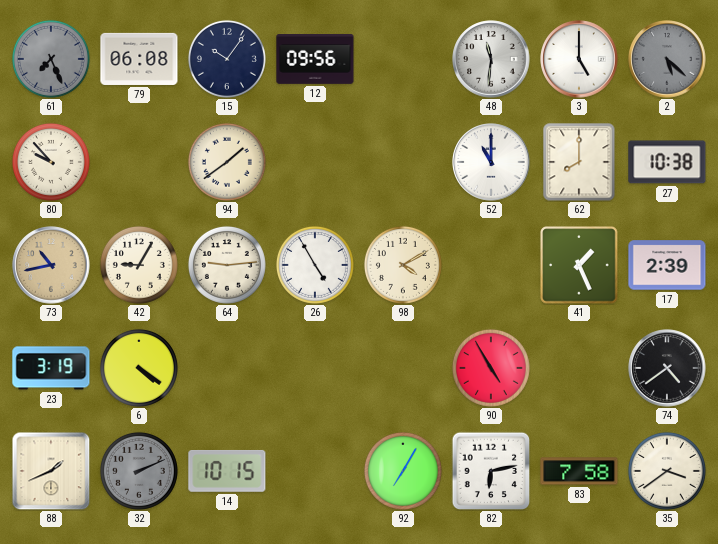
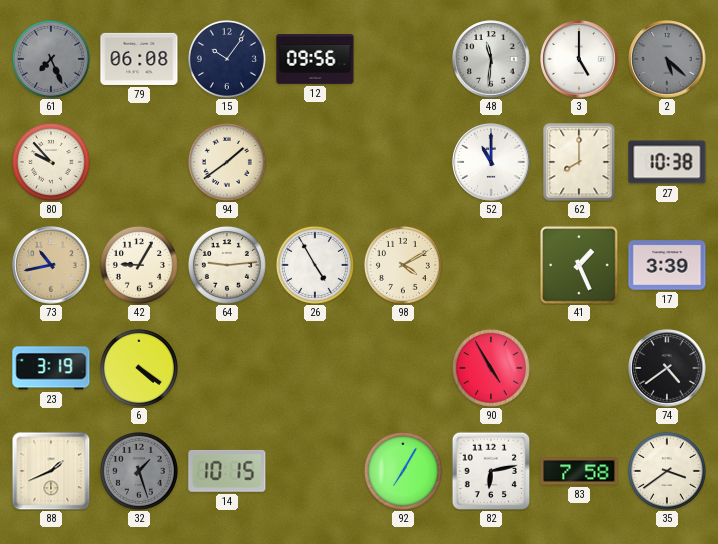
17: 2:39 -> 3:39 (667, 265)
32: 2:11 -> 1:27 (139, 471)
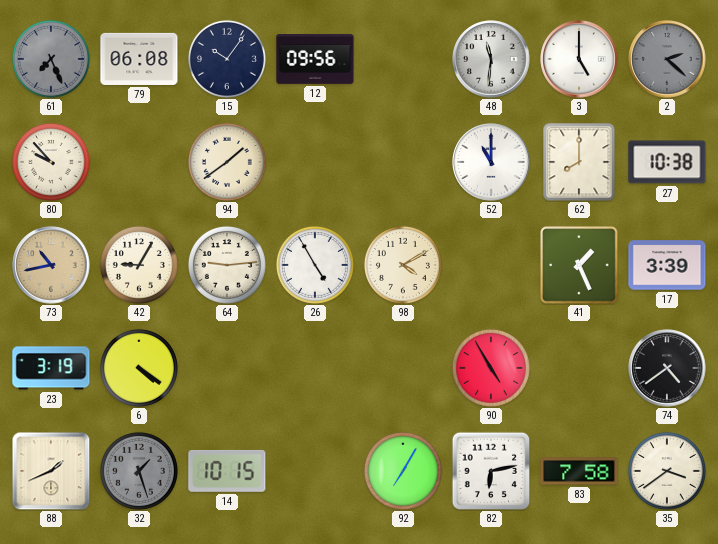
2: 5:22 -> 2:22 (667, 59)
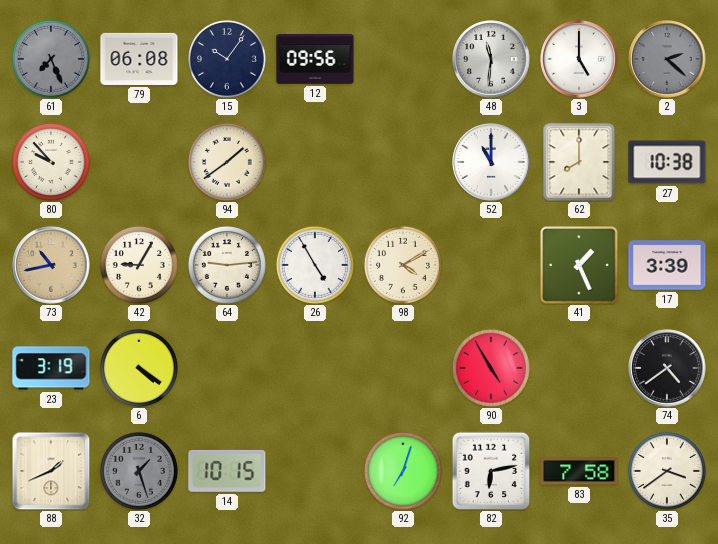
92: 7:05 -> 7:03 (403, 471)
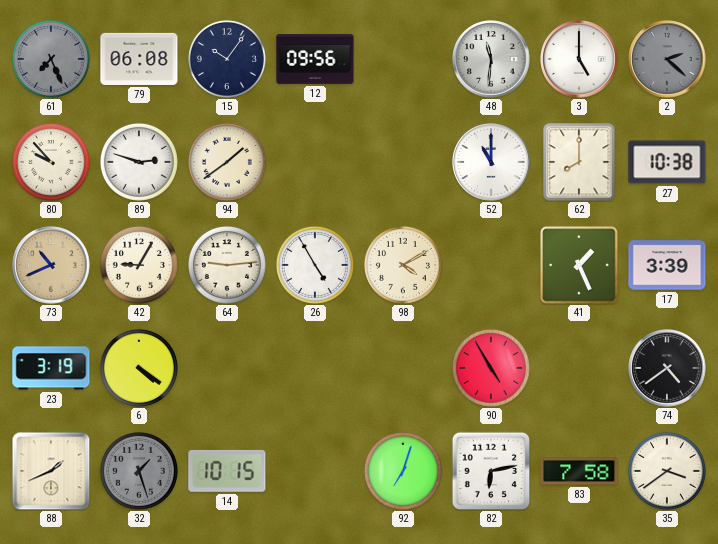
89: none -> 2:48 (139, 162)
73: 10:43 -> 10:41 (51, 265)
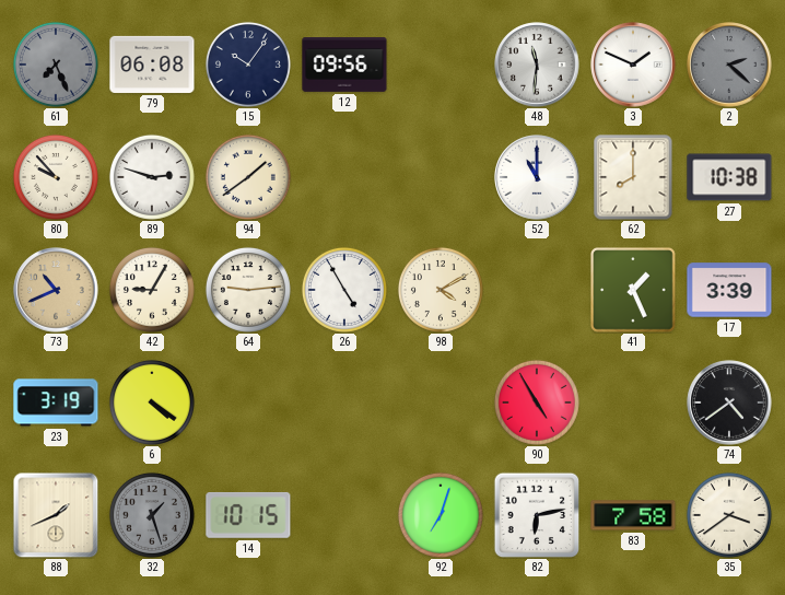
3: 5:00 -> 1:49 (633, 65)
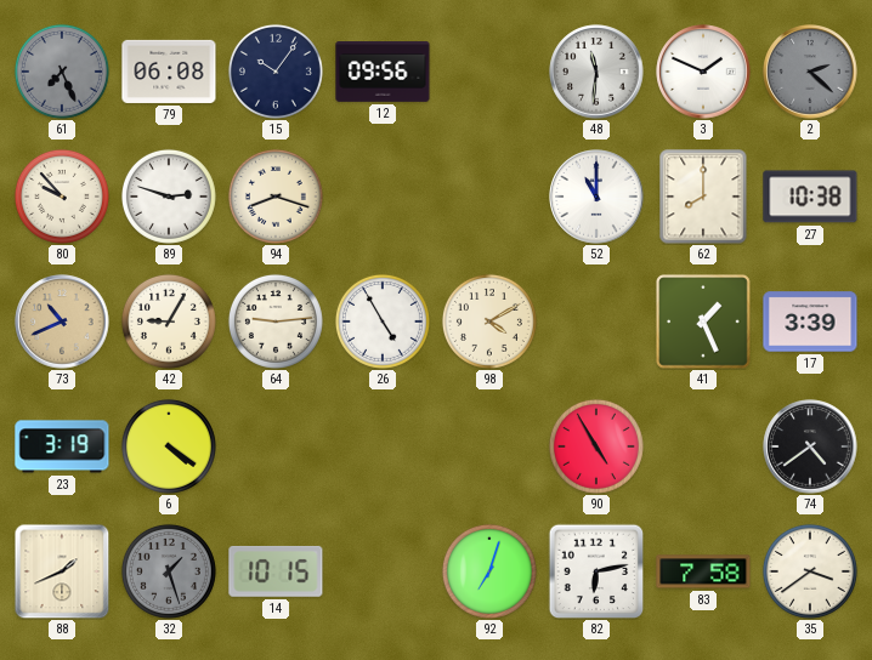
94: 1:39 -> 8:18 (276, 197)
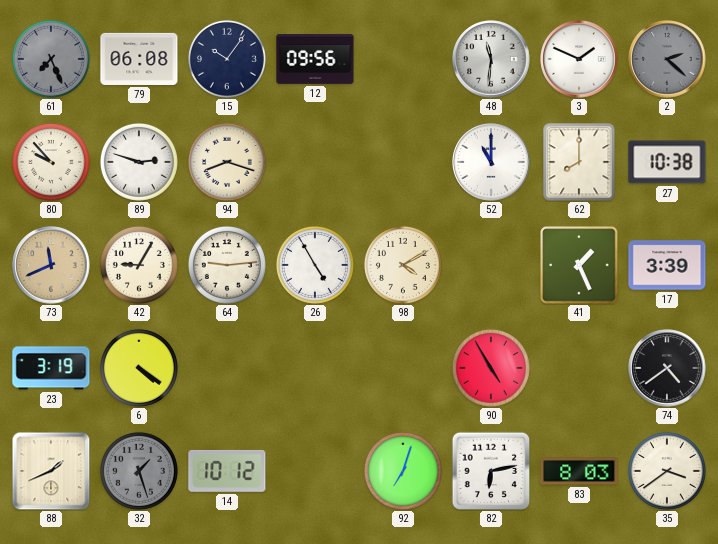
73: 10:41 -> 11:41 (51, 265)
14: 10:15 -> 10:12 (227, 471)
83: 7:58 -> 8:03 (579, 471)
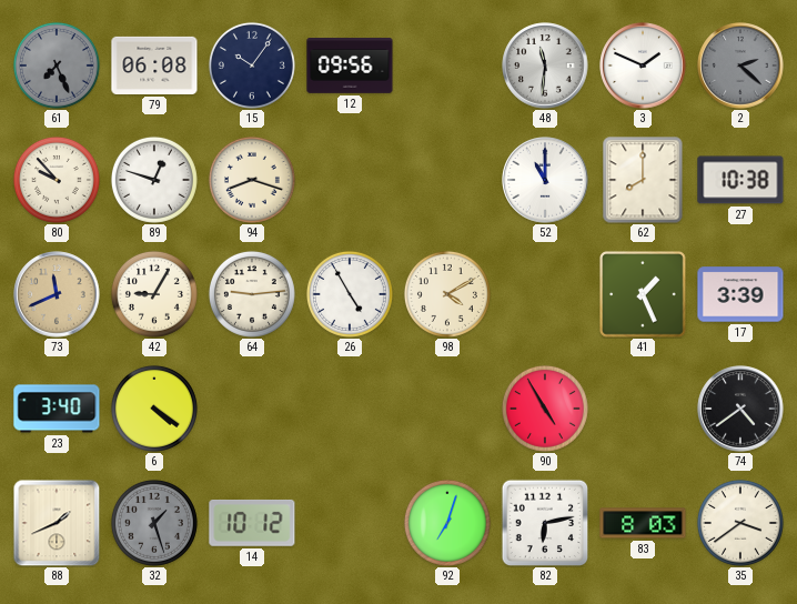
89: 2:48 -> 12:48 (154, 180)
23: 3:19 -> 3:40 (57, 409)
